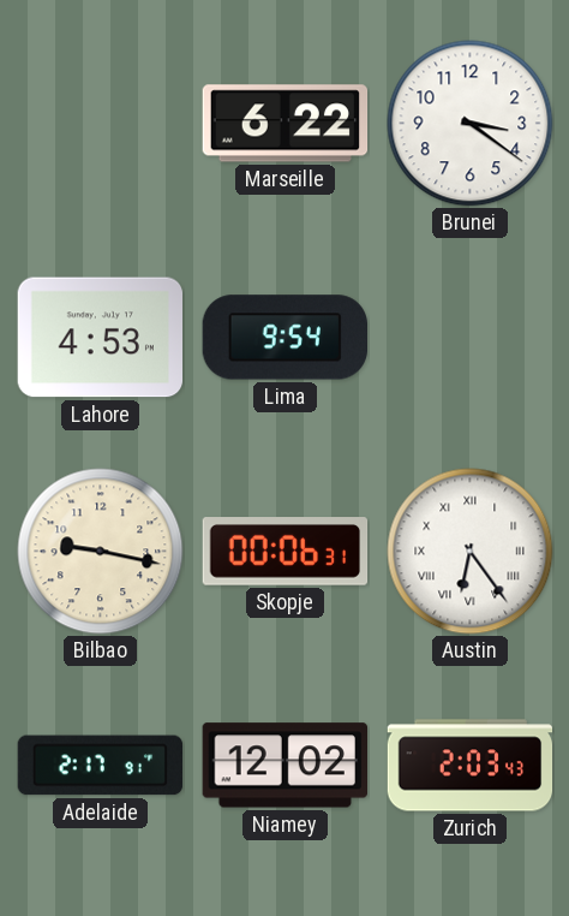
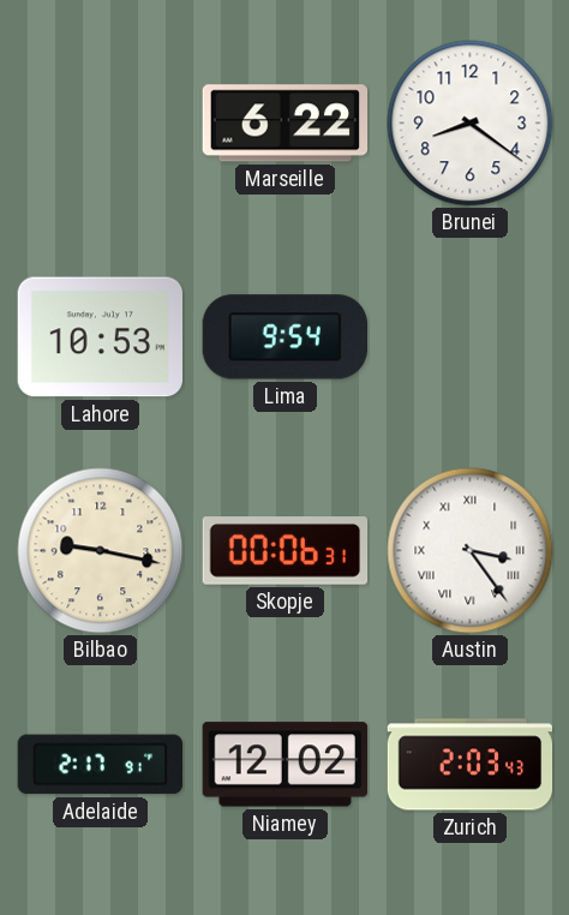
Brunei: 3:21 -> 8:21 (471, 124)
Lahore: 4:53 -> 10:53 (100, 337)
Austin: 6:24 -> 3:24 (471, 551)
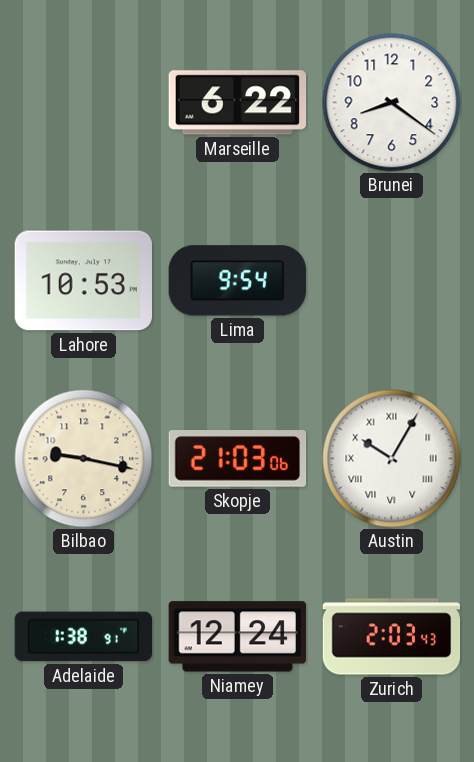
Skopje: 00:06 -> 21:03 (238, 459)
Austin: 3:24 -> 10:05 (392, 459)
Adelaide: 2:17 -> 1:38 (84, 637)
Niamey: 12:02 -> 12:24 (237, 637)
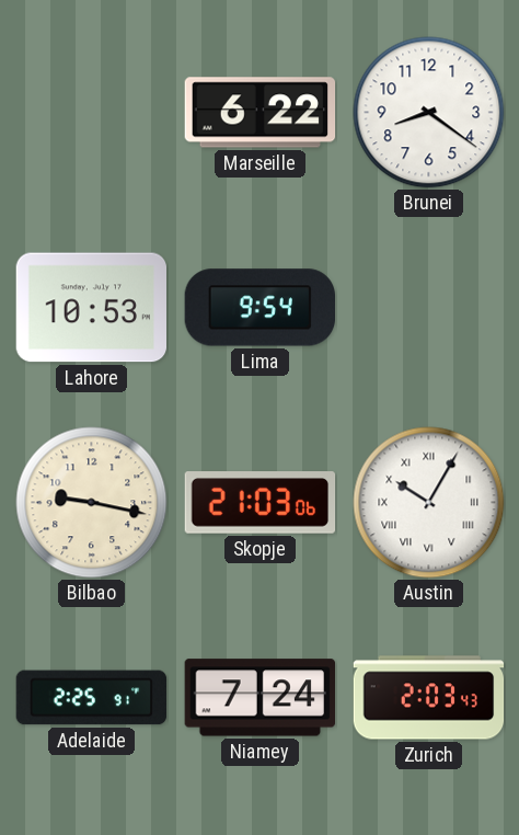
Adelaide: 1:38 -> 2:25 (92, 698)
Niamey: 12:24 -> 7:24 (259, 698)
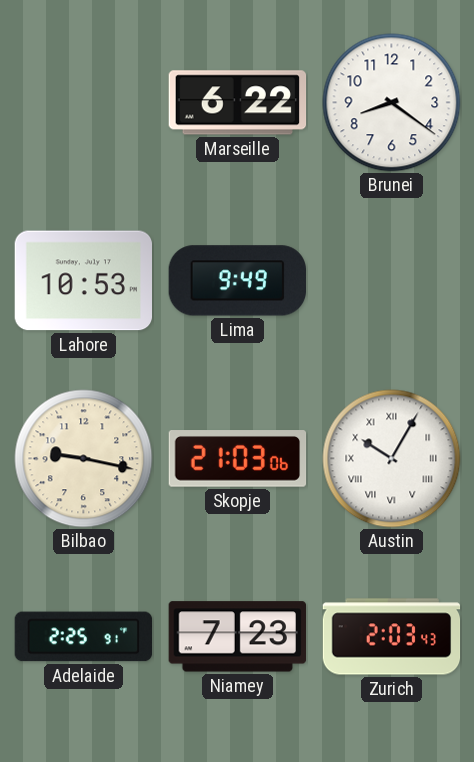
Lima: 9:54 -> 9:49 (237, 281)
Niamey: 7:24 -> 7:23 (237, 637)
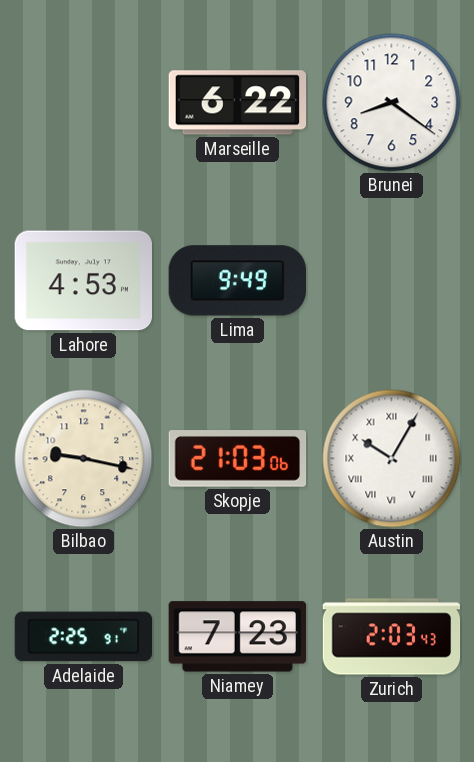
Lahore: 10:53 -> 4:53 (83, 281)
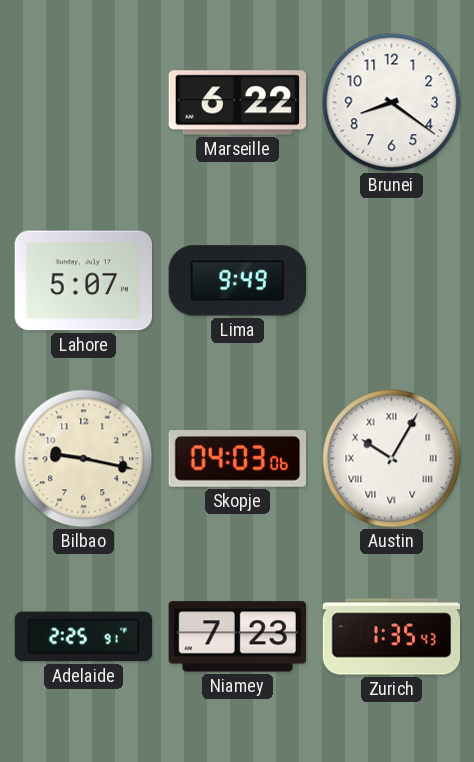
Lahore: 4:53 -> 5:07 (83, 281)
Skopje: 21:03 -> 04:03 (238, 459)
Zurich: 2:03 -> 1:35 (392, 637)
